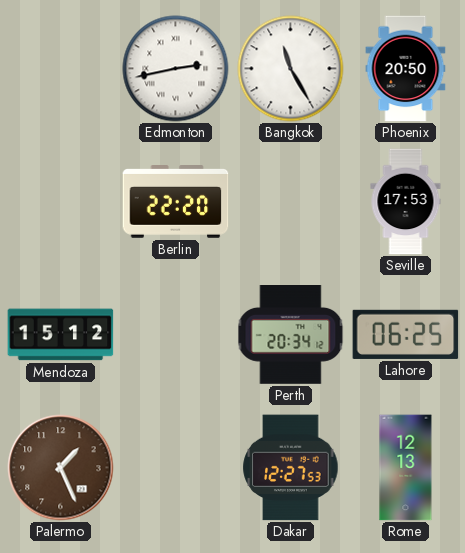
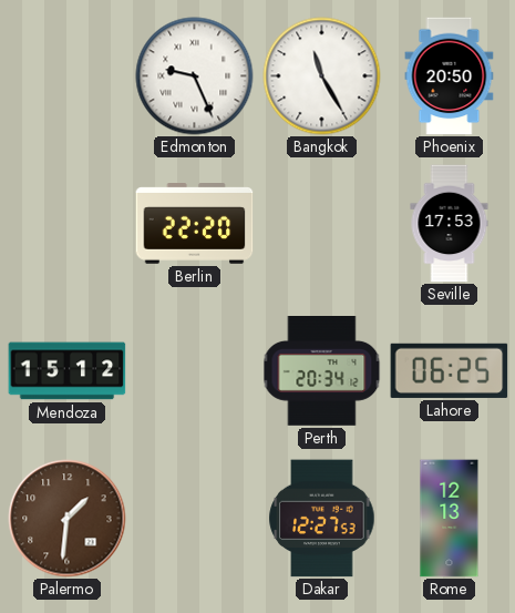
Edmonton: 2:43 -> 9:26 (195, 76)
Palermo: 1:26 -> 1:31 (68, 519)
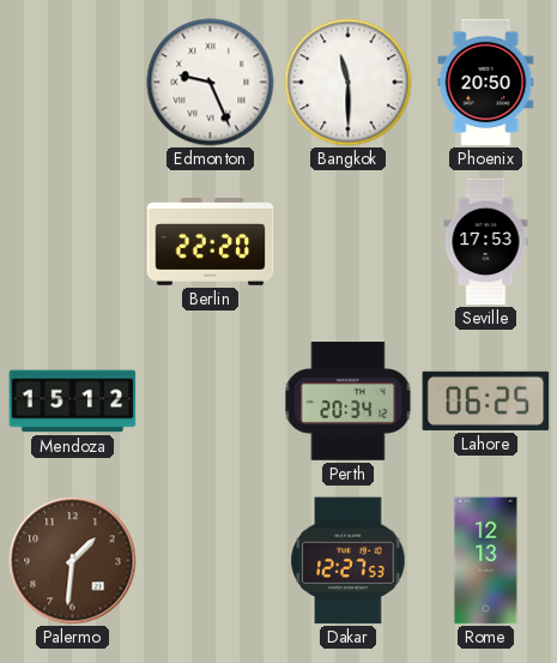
Bangkok: 11:25 -> 11:30 (349, 83)
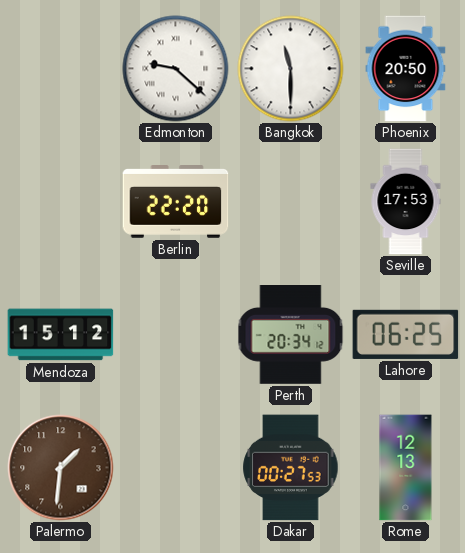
Edmonton: 9:26 -> 9:22 (176, 69)
Dakar: 12:27 -> 00:27 (291, 468)
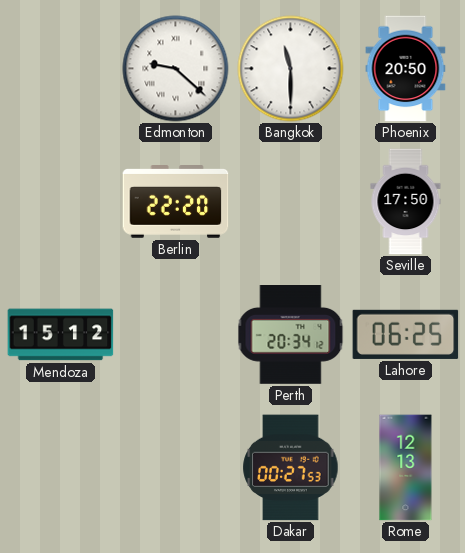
Seville: 17:53 -> 17:50 (406, 202)
Palermo: 1:31 -> none (61, 468)
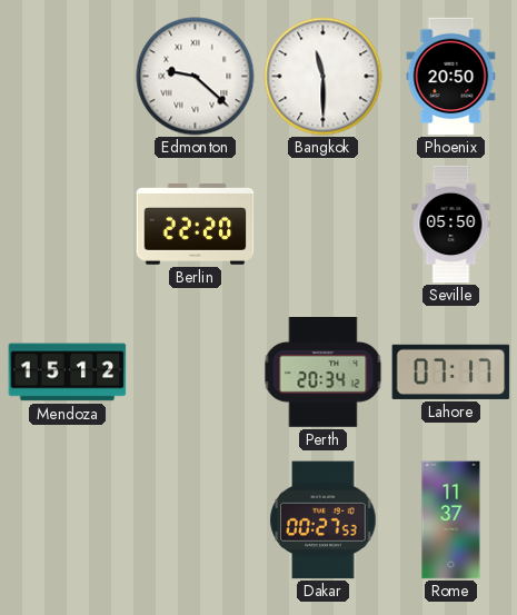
Seville: 17:50 -> 05:50 (451, 225)
Lahore: 06:25 -> 07:17 (451, 371)
Rome: 12:13 -> 11:37 (451, 520)
